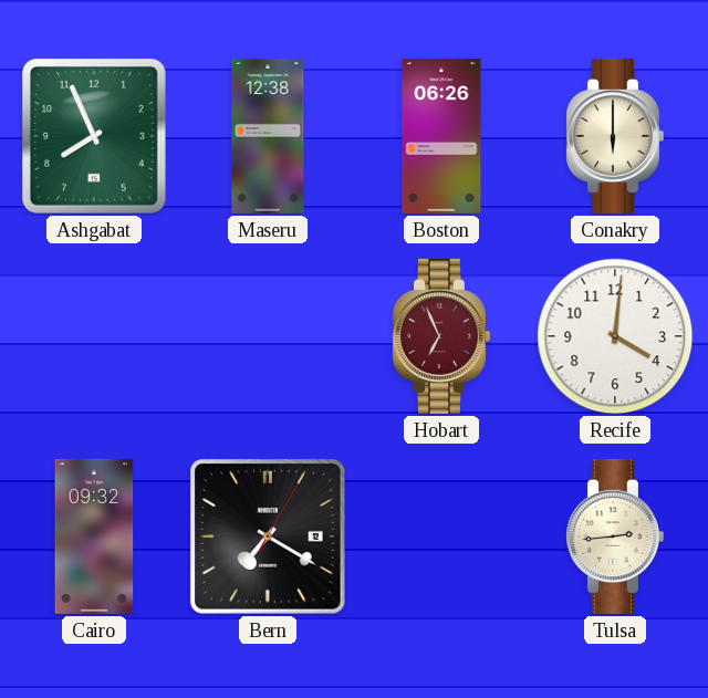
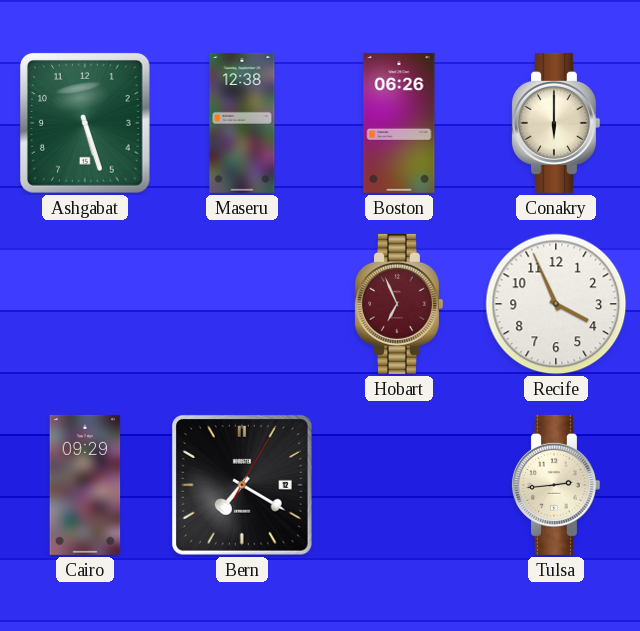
Ashgabat: 7:56 -> 5:27 (85, 124)
Recife: 4:01 -> 3:56 (556, 304)
Cairo: 09:32 -> 09:29 (85, 485)
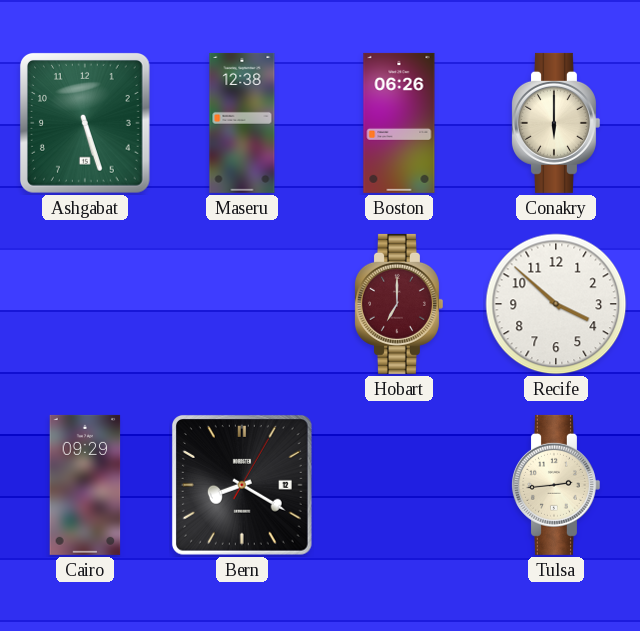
Hobart: 6:56 -> 7:00 (398, 304)
Recife: 3:56 -> 3:52 (556, 304)
Bern: 7:20 -> 8:20 (242, 485)
